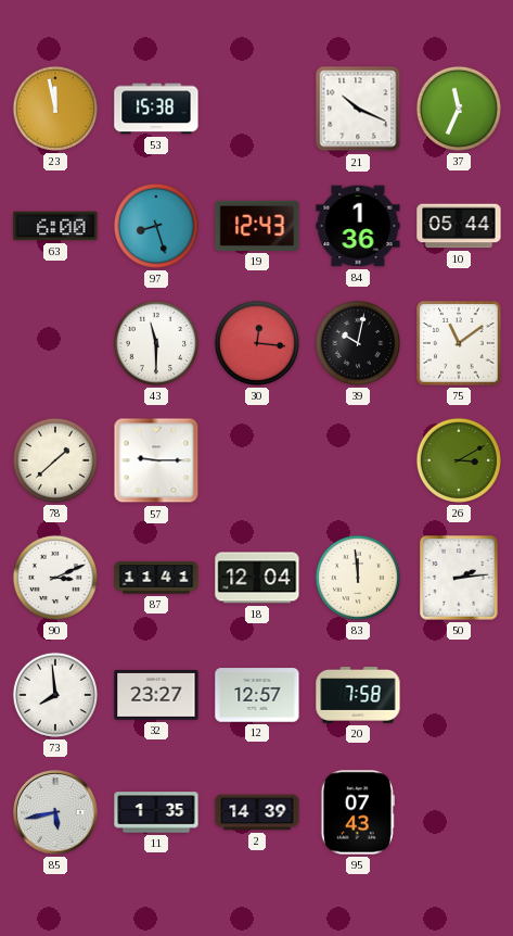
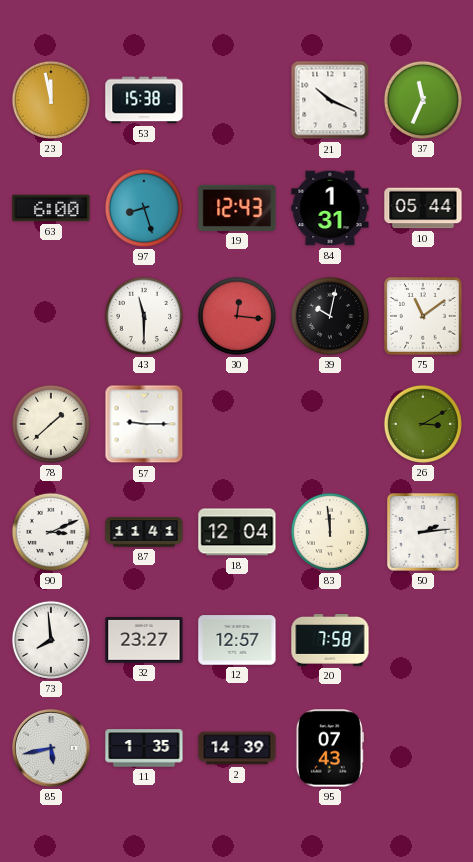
84: 1:36 -> 1:31 (330, 208)
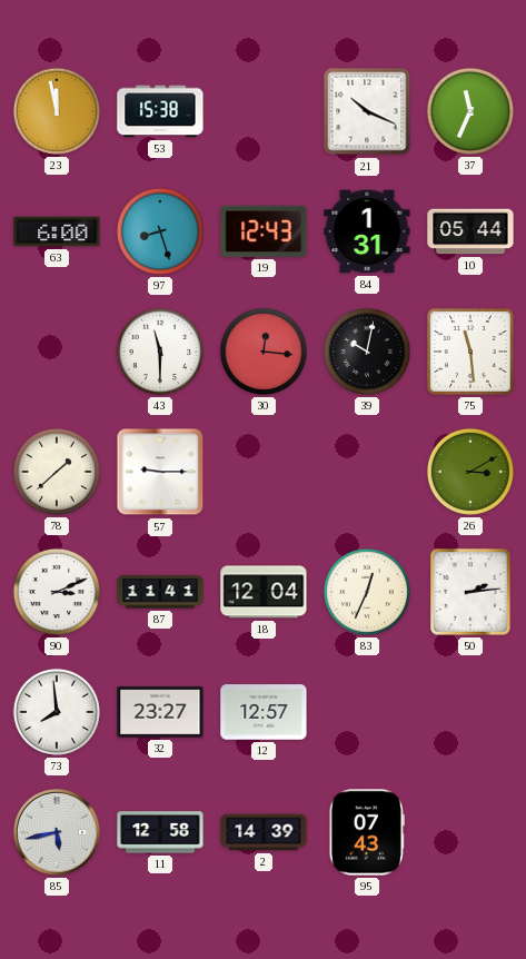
75: 11:09 -> 11:29 (470, 352)
83: 11:59 -> 12:34 (367, 592)
20: 7:58 -> none (330, 641)
11: 1:35 -> 12:58 (160, 832)
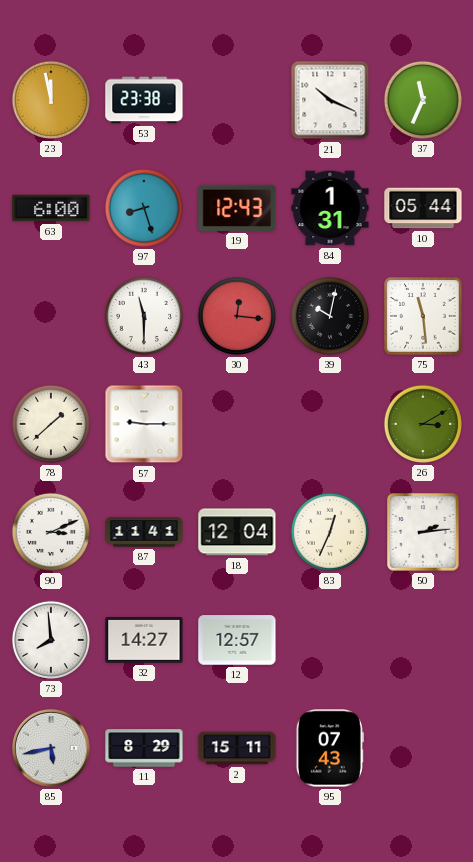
53: 15:38 -> 23:38 (144, 100)
32: 23:27 -> 14:27 (144, 640)
11: 12:58 -> 8:29 (144, 748)
2: 14:39 -> 15:11 (237, 748)
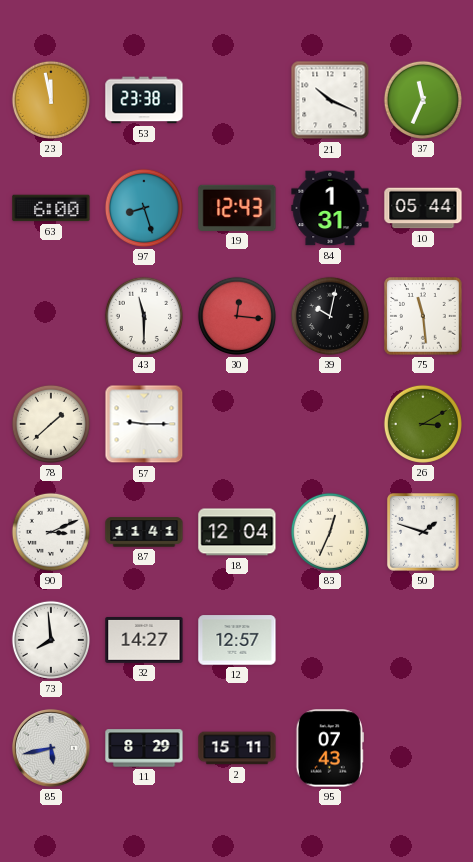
50: 2:14 -> 1:48 (423, 532)
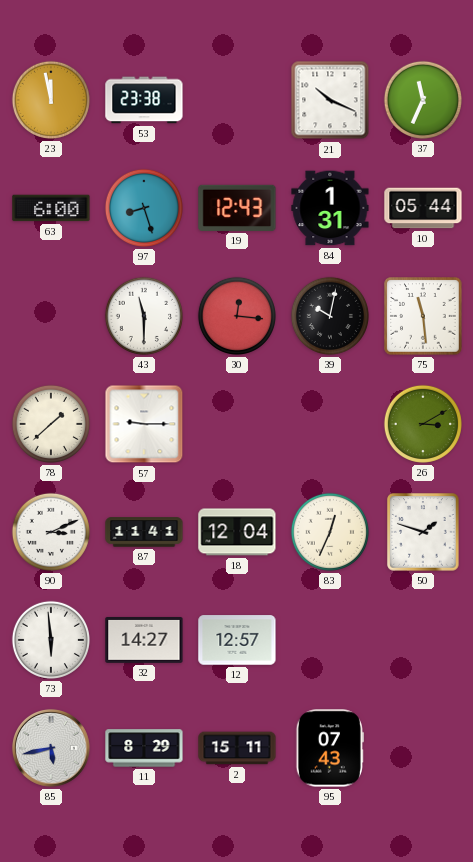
73: 7:59 -> 5:59 (51, 640)
